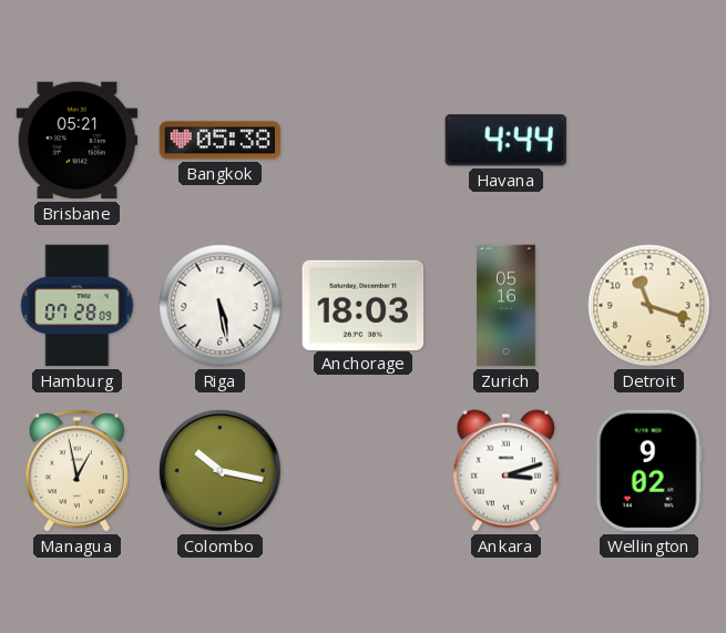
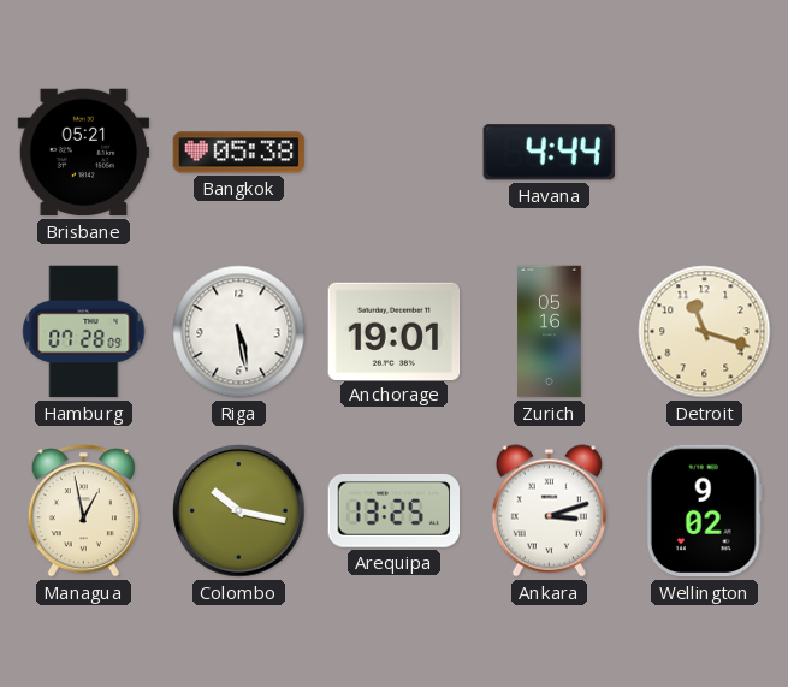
Anchorage: 18:03 -> 19:01 (395, 331)
Arequipa: none -> 13:25 (395, 511)
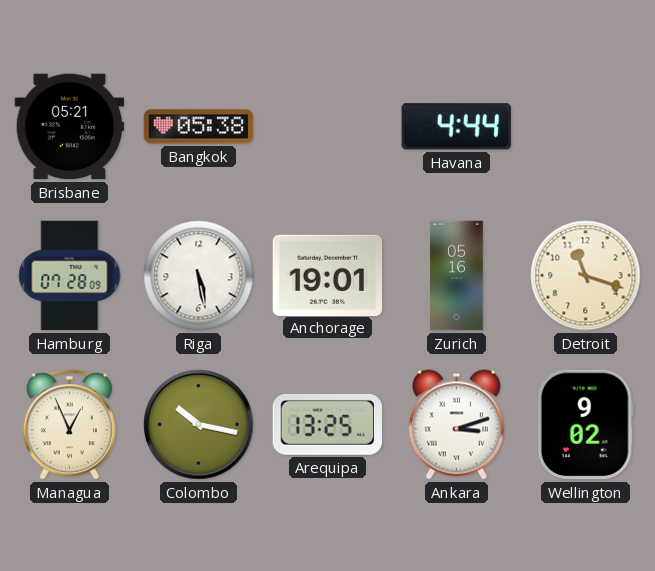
Managua: 12:58 -> 12:56 (69, 425)
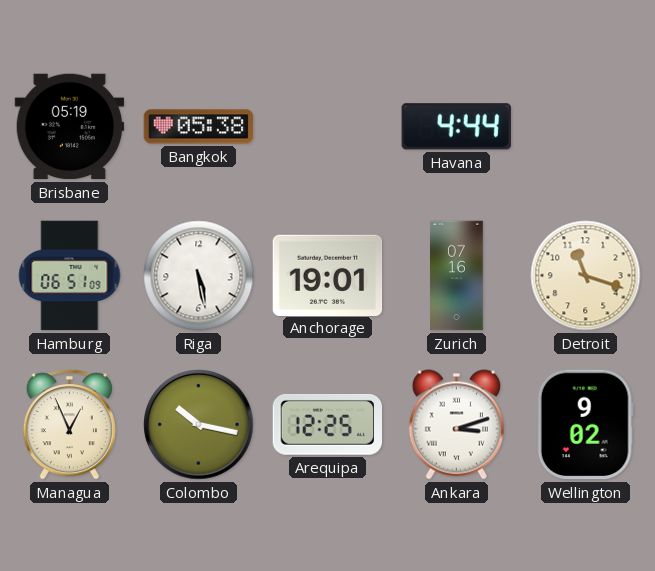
Brisbane: 05:21 -> 05:19 (70, 127)
Hamburg: 07:28 -> 06:51 (70, 276)
Zurich: 05:16 -> 07:16 (457, 276)
Arequipa: 13:25 -> 12:25 (328, 425)
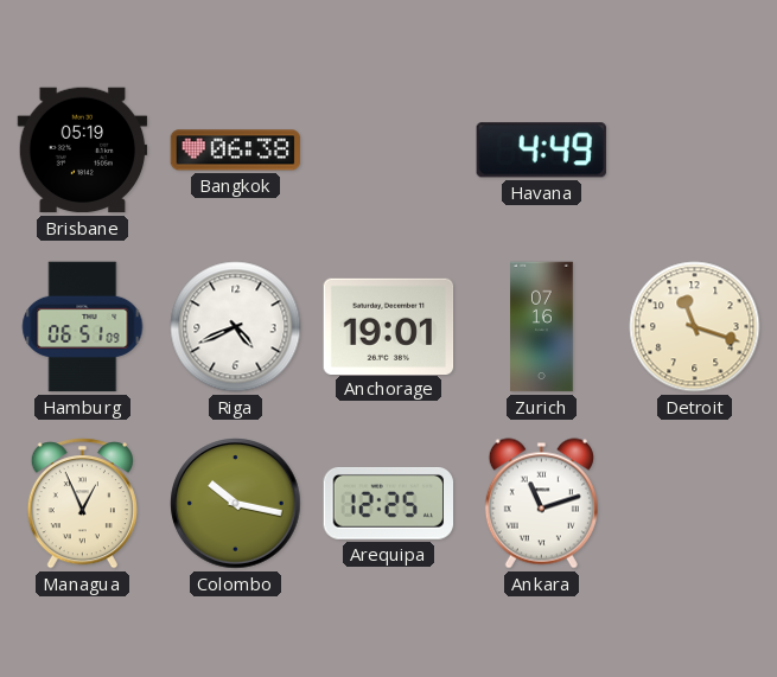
Bangkok: 05:38 -> 06:38 (236, 151)
Havana: 4:44 -> 4:49 (541, 151)
Riga: 5:28 -> 4:41 (236, 327)
Ankara: 3:12 -> 11:12 (541, 504)
Wellington: 9:02 -> none (585, 425)
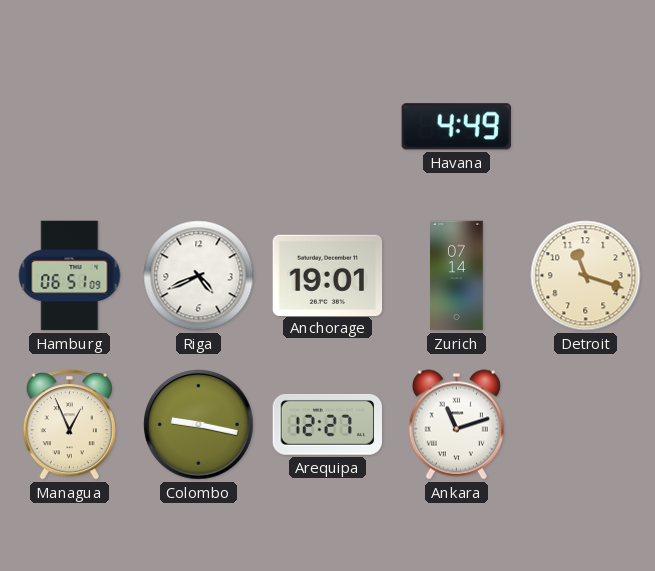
Brisbane: 05:19 -> none (83, 151)
Bangkok: 06:38 -> none (236, 151)
Zurich: 07:16 -> 07:14 (457, 276)
Colombo: 10:17 -> 9:17 (199, 425)
Arequipa: 12:25 -> 12:27 (328, 425)
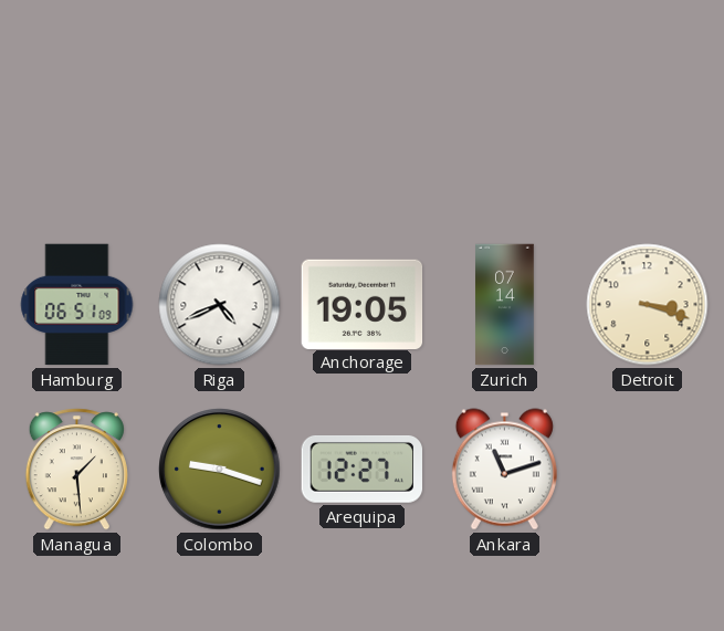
Havana: 4:49 -> none (456, 127)
Anchorage: 19:01 -> 19:05 (363, 304)
Detroit: 11:18 -> 3:18 (648, 305)
Managua: 12:56 -> 1:29 (76, 470)
Colombo: 9:17 -> 9:18 (220, 470)
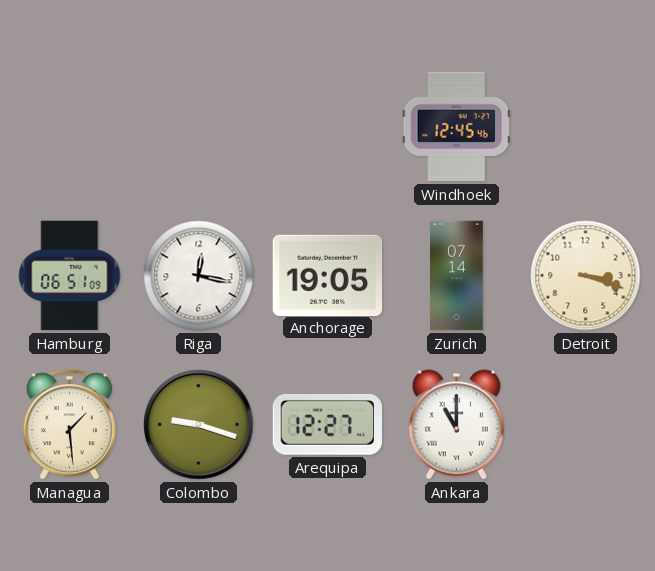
Windhoek: none -> 12:45 (456, 127)
Riga: 4:41 -> 12:17 (199, 276)
Ankara: 11:12 -> 11:00 (456, 425)
